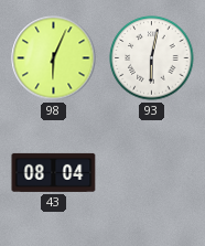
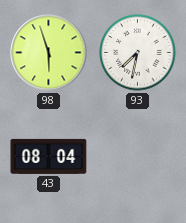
98: 6:04 -> 5:57 (49, 53)
93: 6:02 -> 7:32 (138, 53)
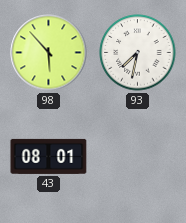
98: 5:57 -> 5:53 (49, 53)
43: 08:04 -> 08:01 (49, 156)
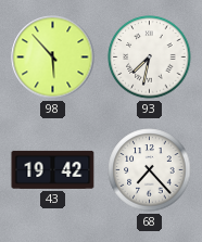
43: 08:01 -> 19:42 (53, 169)
68: none -> 7:23 (150, 170)
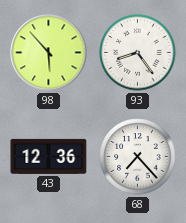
93: 7:32 -> 8:24 (138, 53)
43: 19:42 -> 12:36 (49, 156)
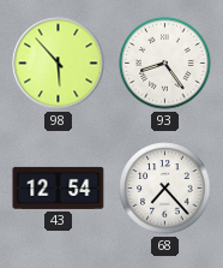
43: 12:36 -> 12:54 (59, 187)
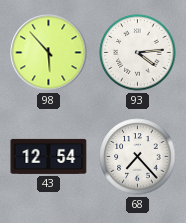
93: 8:24 -> 4:14 (138, 53)
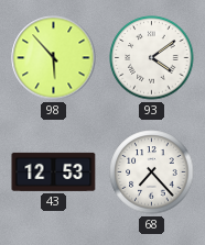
93: 4:14 -> 4:09 (152, 58)
43: 12:54 -> 12:53 (54, 171)
